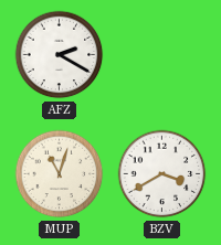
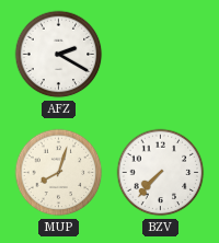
MUP: 11:03 -> 8:03 (59, 173)
BZV: 3:40 -> 7:37 (161, 173)
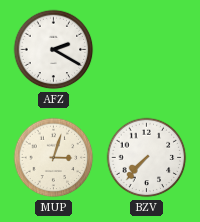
MUP: 8:03 -> 3:03 (54, 158)
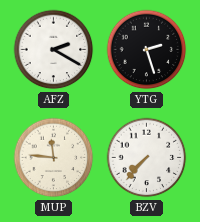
YTG: none -> 2:27 (147, 50)
MUP: 3:03 -> 11:46 (54, 158)
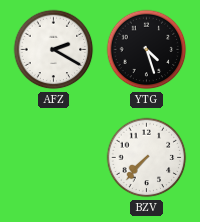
YTG: 2:27 -> 4:27 (147, 50)
MUP: 11:46 -> none (54, 158)
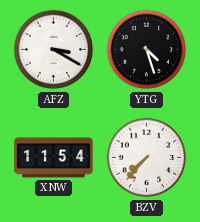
AFZ: 2:20 -> 3:20 (54, 50)
XNW: none -> 11:54 (54, 158)
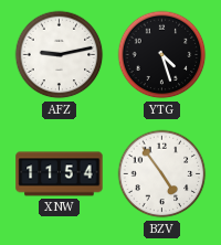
AFZ: 3:20 -> 9:13 (60, 55)
BZV: 7:37 -> 4:54 (162, 174)
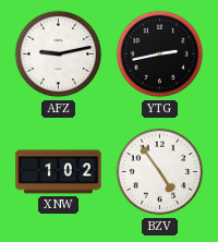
YTG: 4:27 -> 2:43 (160, 55)
XNW: 11:54 -> 1:02 (59, 172)
